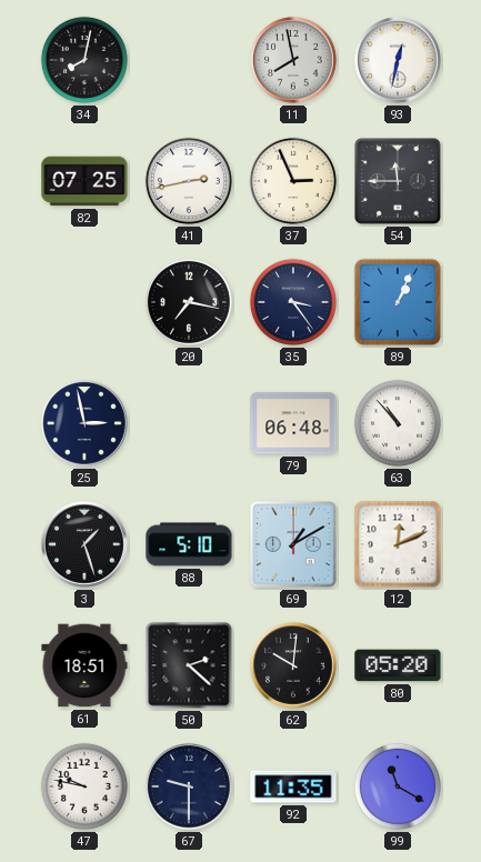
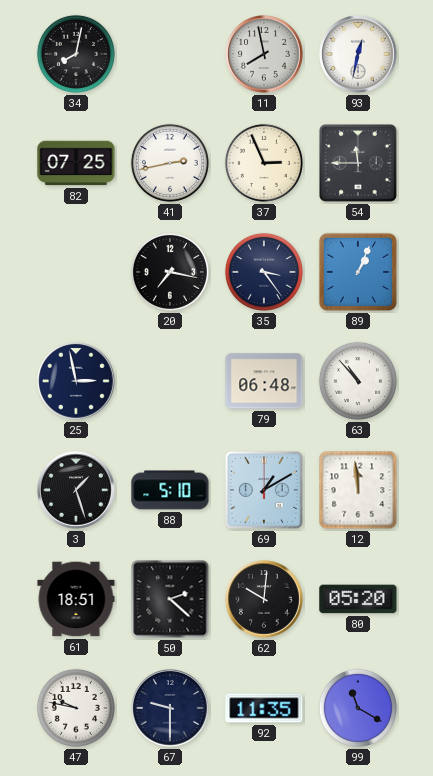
12: 12:11 -> 11:59 (358, 490)
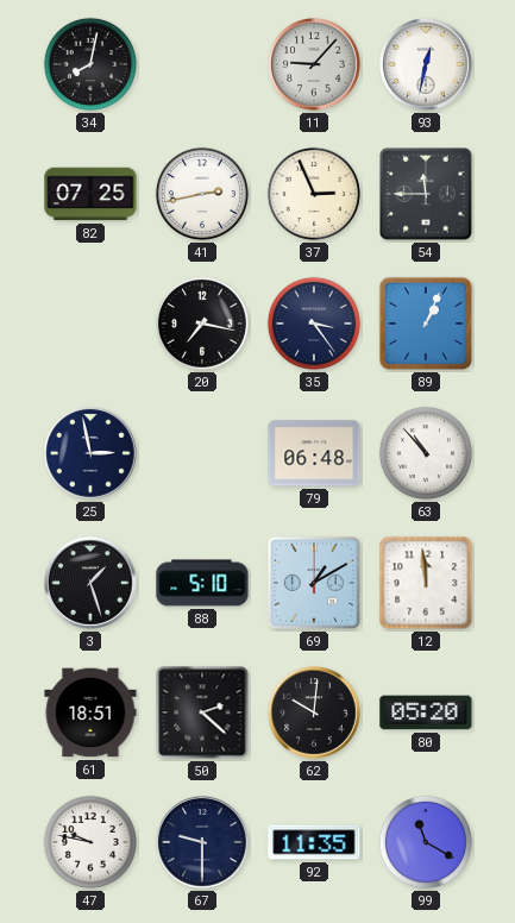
11: 7:58 -> 9:07 (314, 64)
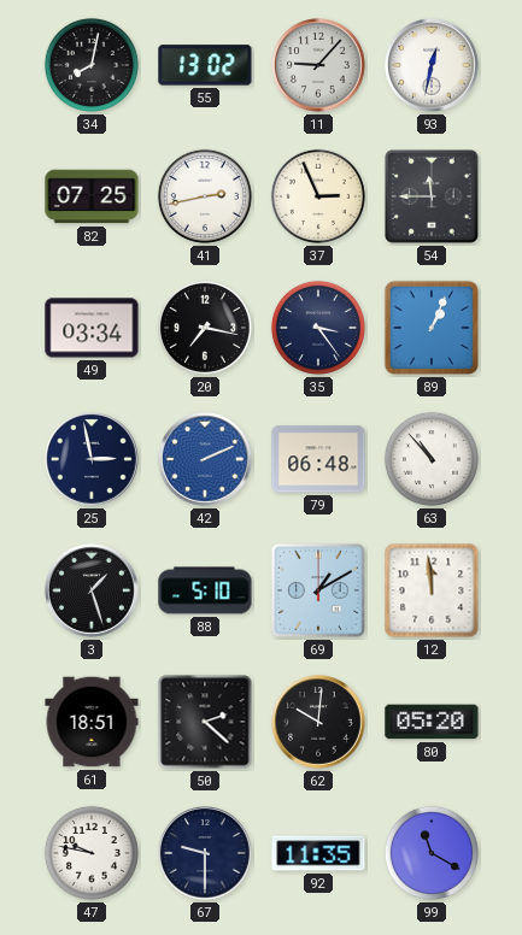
55: none -> 13:02 (205, 65)
49: none -> 03:34 (92, 328)
42: none -> 2:11 (205, 459)
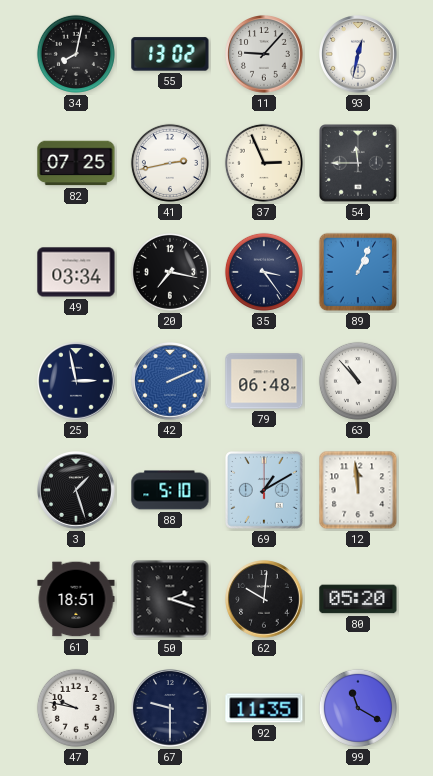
50: 2:22 -> 2:18 (170, 599)
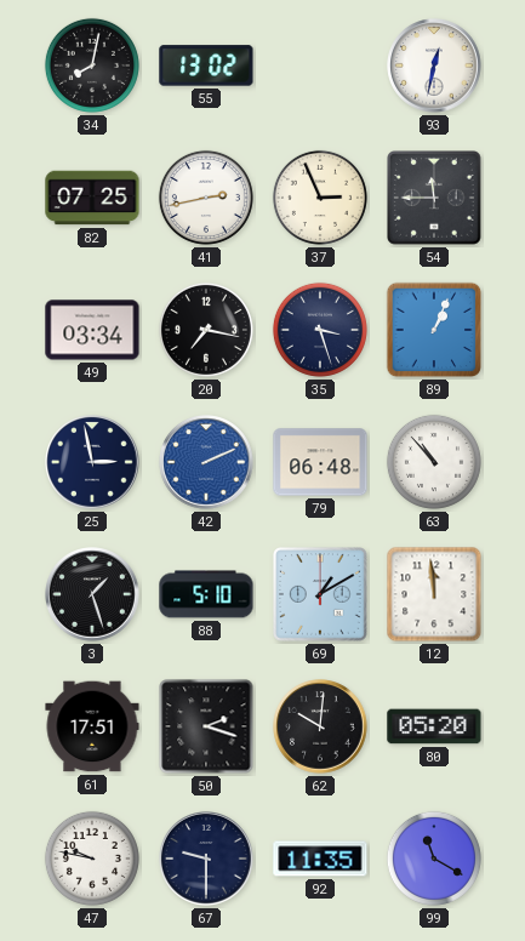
11: 9:07 -> none (264, 54)
35: 3:24 -> 3:27 (320, 330)
61: 18:51 -> 17:51 (92, 726)
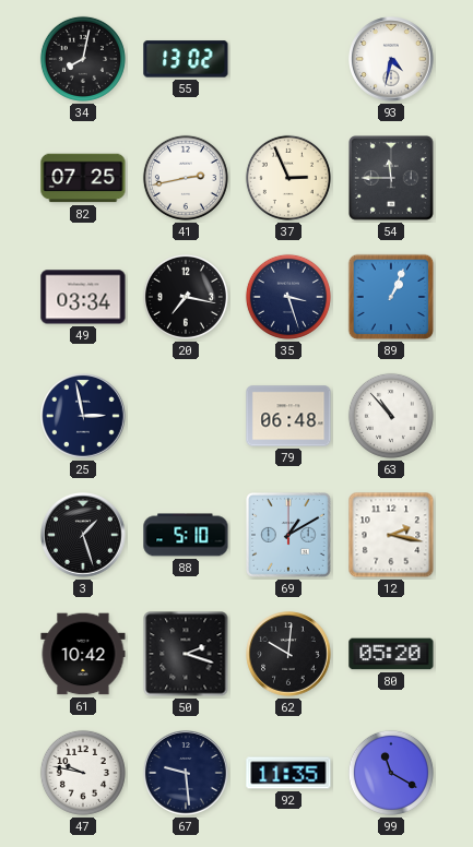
93: 12:32 -> 4:32 (391, 59)
42: 2:11 -> none (206, 462)
12: 11:59 -> 2:17 (391, 535)
61: 17:51 -> 10:42 (83, 654)
67: 9:30 -> 9:29 (186, 773)
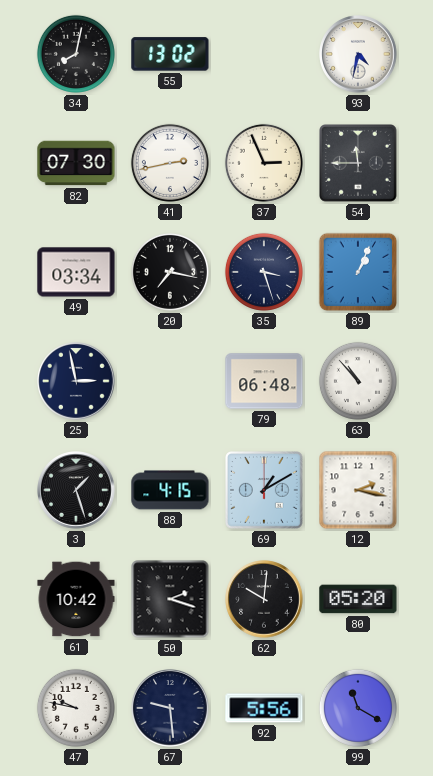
82: 07:25 -> 07:30 (76, 163)
88: 5:10 -> 4:15 (170, 490)
92: 11:35 -> 5:56 (264, 708)
